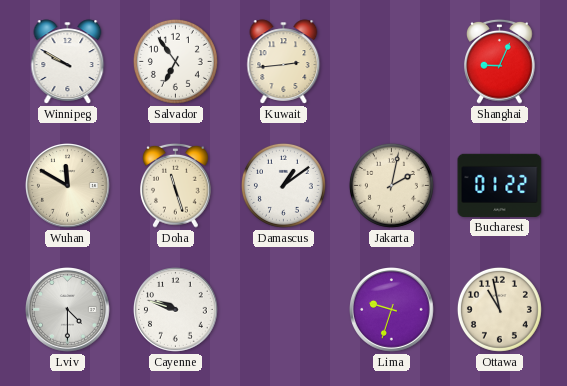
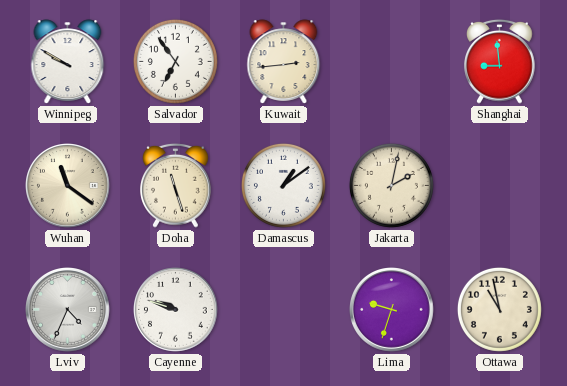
Shanghai: 9:04 -> 8:59 (500, 61)
Wuhan: 11:50 -> 11:21 (68, 186)
Bucharest: 01:22 -> none (500, 185)
Lviv: 4:30 -> 4:34 (68, 310)
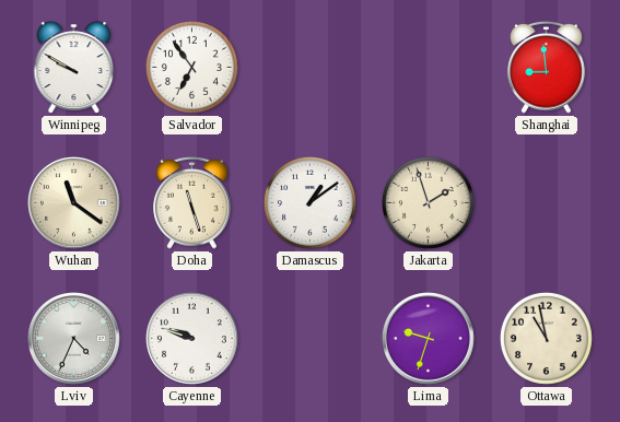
Kuwait: 2:44 -> none (284, 62)
Jakarta: 2:02 -> 1:57 (428, 202)
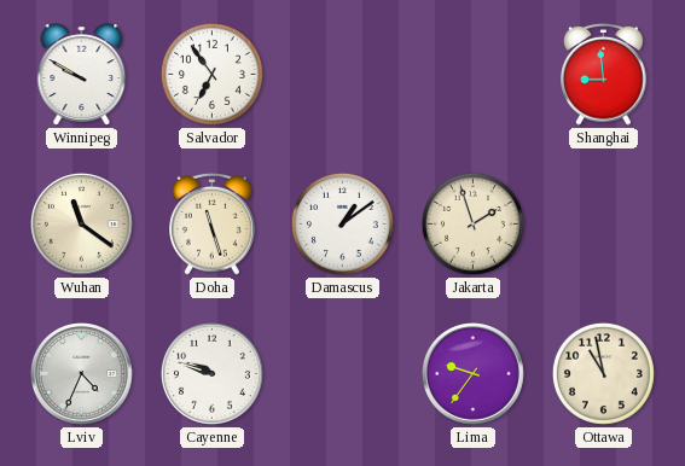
Lima: 9:33 -> 9:36 (474, 374)
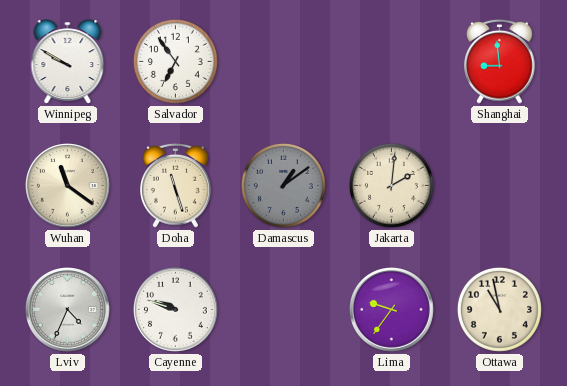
Damascus dial: white -> grey (283, 185)
Jakarta: 1:57 -> 2:01 (391, 185)
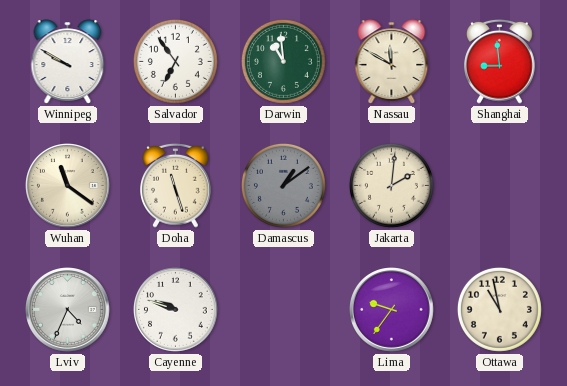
Darwin: none -> 10:59 (283, 61)
Nassau: none -> 11:50 (392, 62)
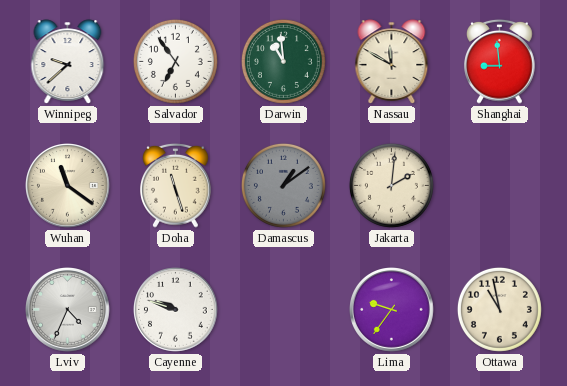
Winnipeg: 9:50 -> 9:38 (68, 62)
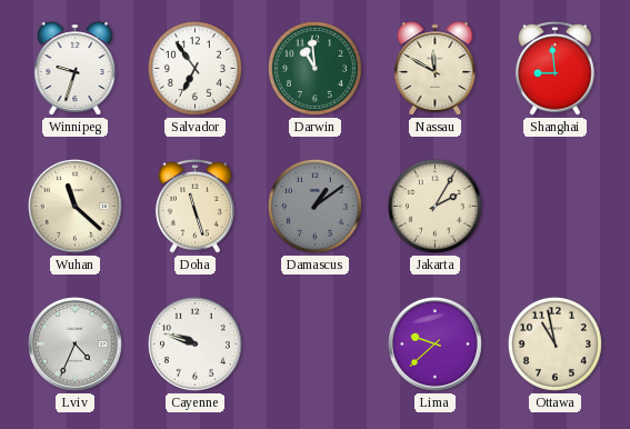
Winnipeg: 9:38 -> 9:33 (76, 69)
Wuhan: 11:21 -> 11:22 (76, 207)
Jakarta: 2:01 -> 2:05 (434, 206)
Lima: 9:36 -> 9:38 (436, 345)
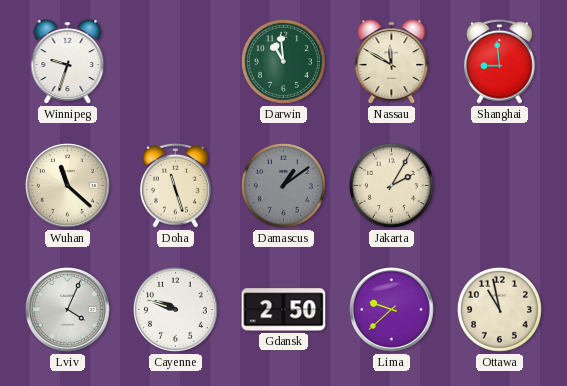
Salvador: 6:54 -> none (194, 68)
Lviv: 4:34 -> 4:04 (68, 310)
Gdansk: none -> 2:50 (284, 310)
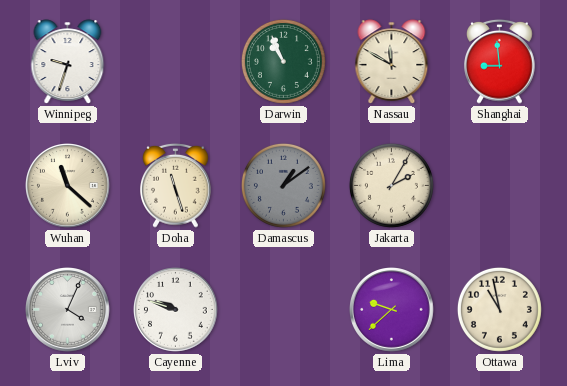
Darwin: 10:59 -> 10:56 (283, 61)
Gdansk: 2:50 -> none (284, 310)
